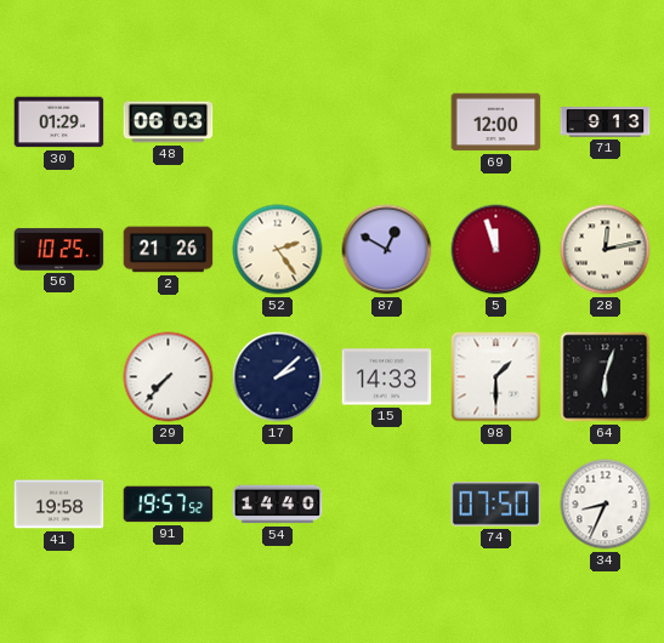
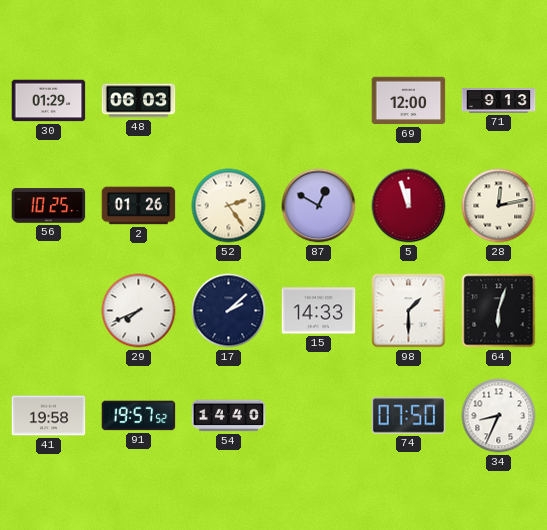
2: 21:26 -> 01:26 (139, 206)
29: 7:37 -> 7:41 (139, 311)
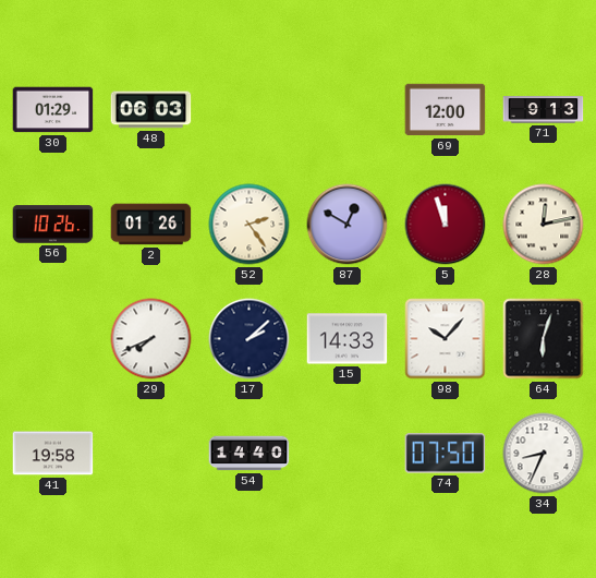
56: 10:25 -> 10:26 (53, 225)
98: 1:30 -> 10:07 (446, 339)
91: 19:57 -> none (139, 416)
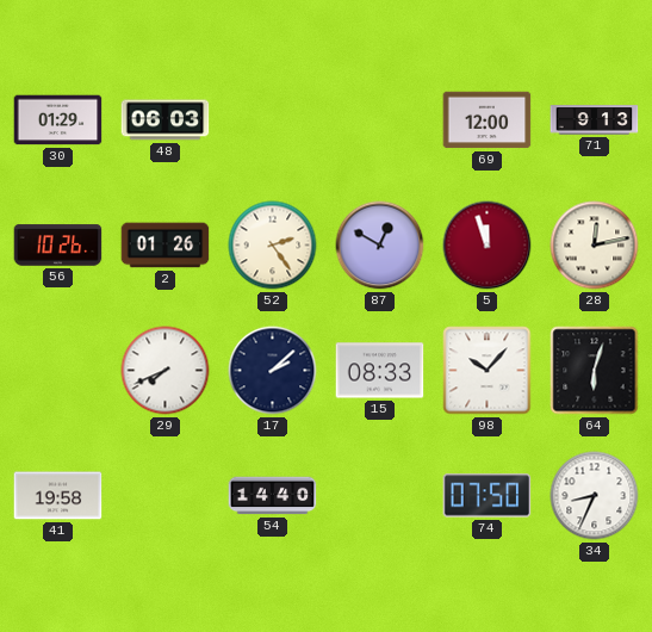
15: 14:33 -> 08:33 (380, 371)
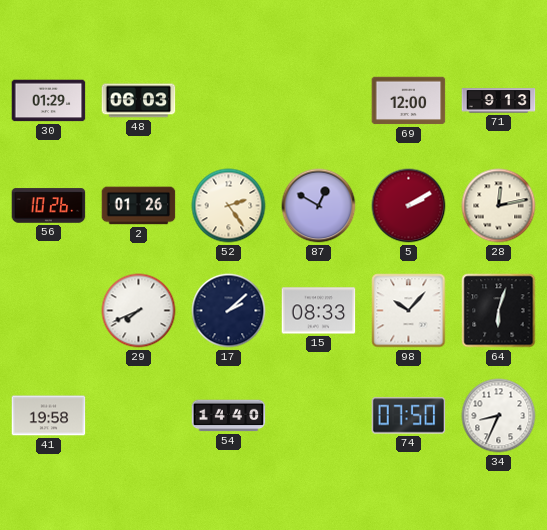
5: 11:57 -> 2:10 (409, 206)
